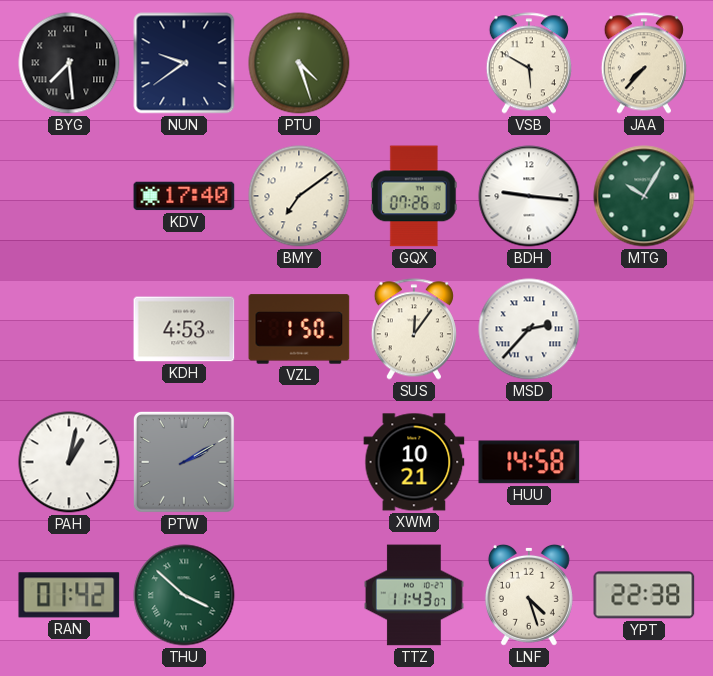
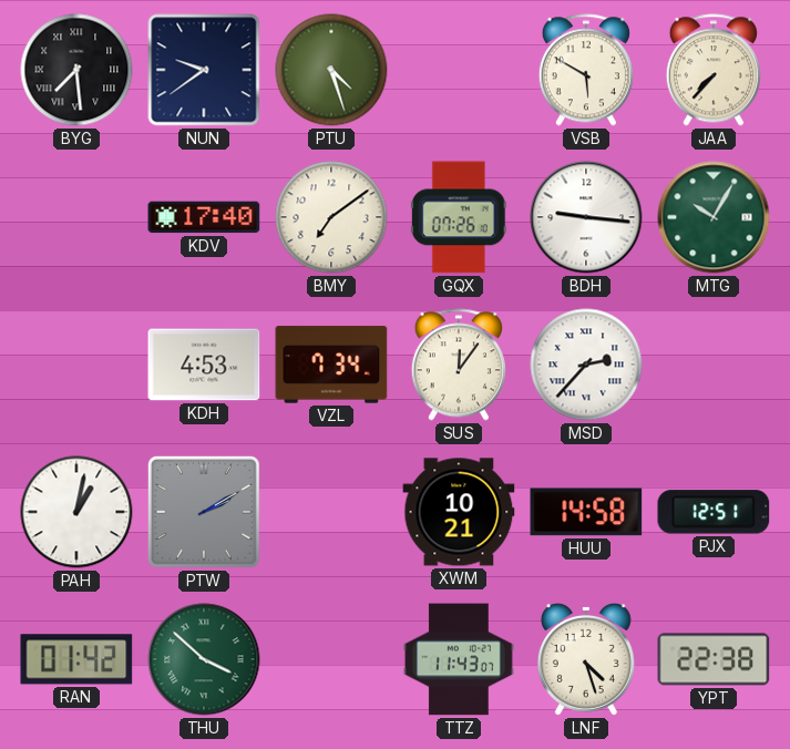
VZL: 1:50 -> 7:34 (331, 365)
PJX: none -> 12:51 (714, 512)
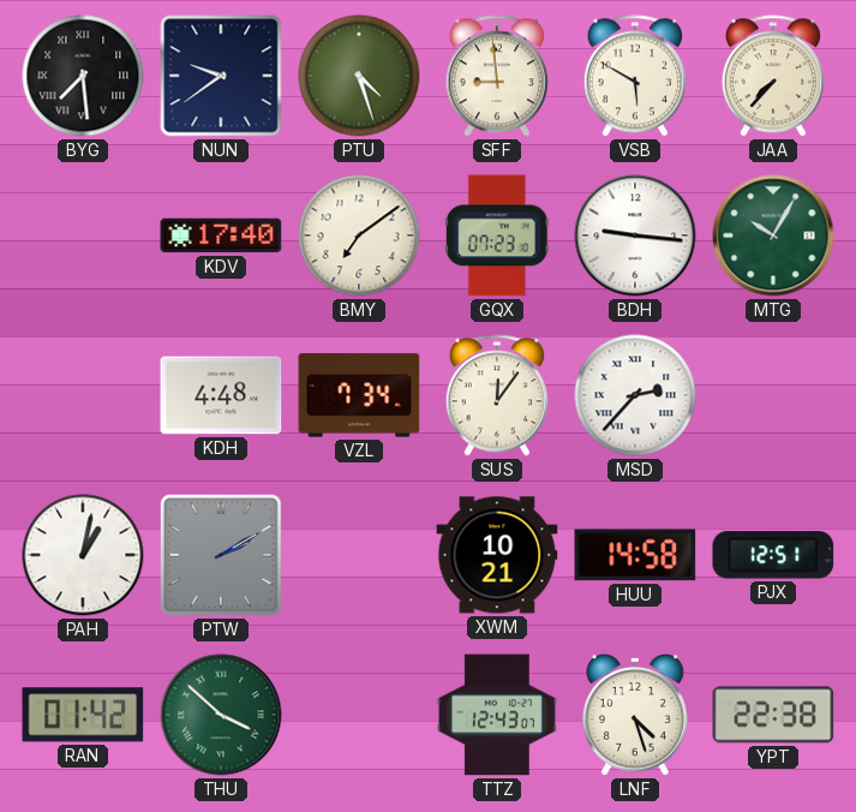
SFF: none -> 8:59 (497, 76)
GQX: 07:26 -> 07:23 (497, 235)
KDH: 4:53 -> 4:48 (221, 395)
TTZ: 11:43 -> 12:43 (498, 715)
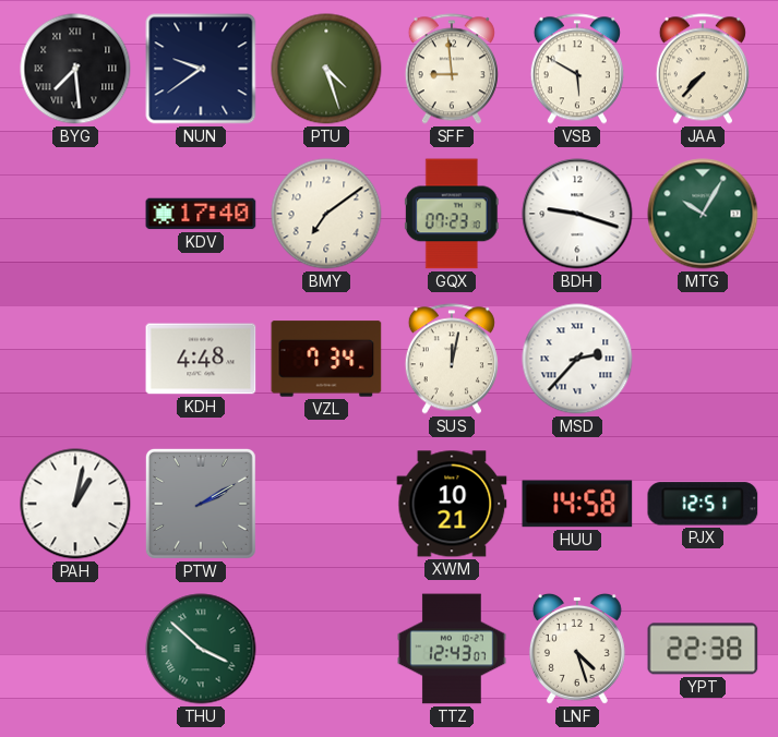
BDH: 9:16 -> 9:18 (577, 214)
SUS: 12:06 -> 12:02 (452, 359)
RAN: 01:42 -> none (83, 715)
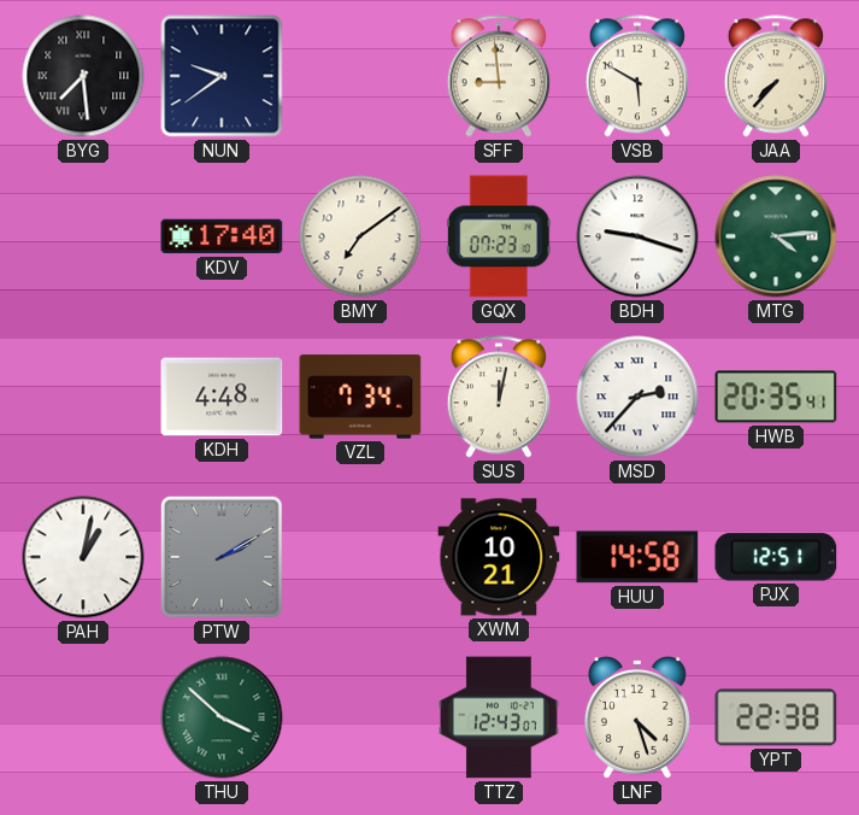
PTU: 4:27 -> none (326, 69)
MTG: 10:05 -> 4:14 (776, 236)
HWB: none -> 20:35 (776, 397)
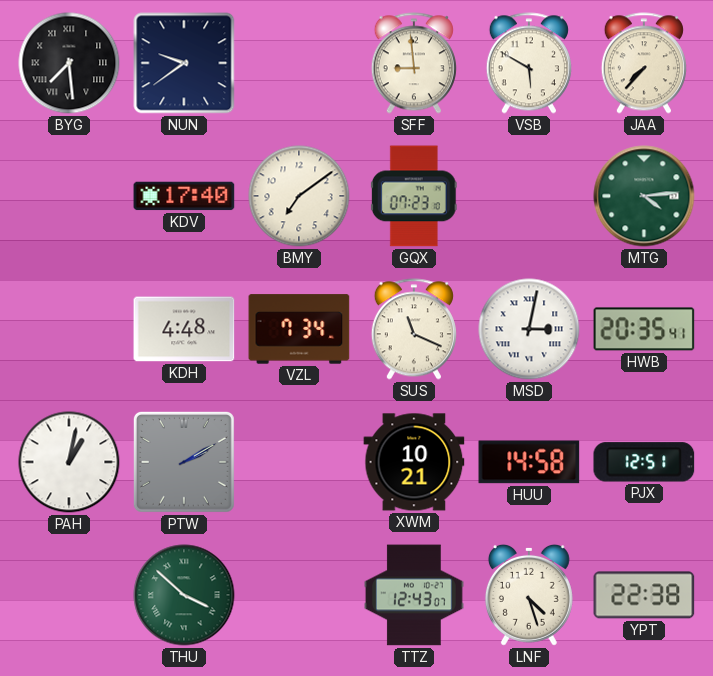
BDH: 9:18 -> none (637, 236)
SUS: 12:02 -> 11:19 (414, 329)
MSD: 2:37 -> 3:02 (529, 329)
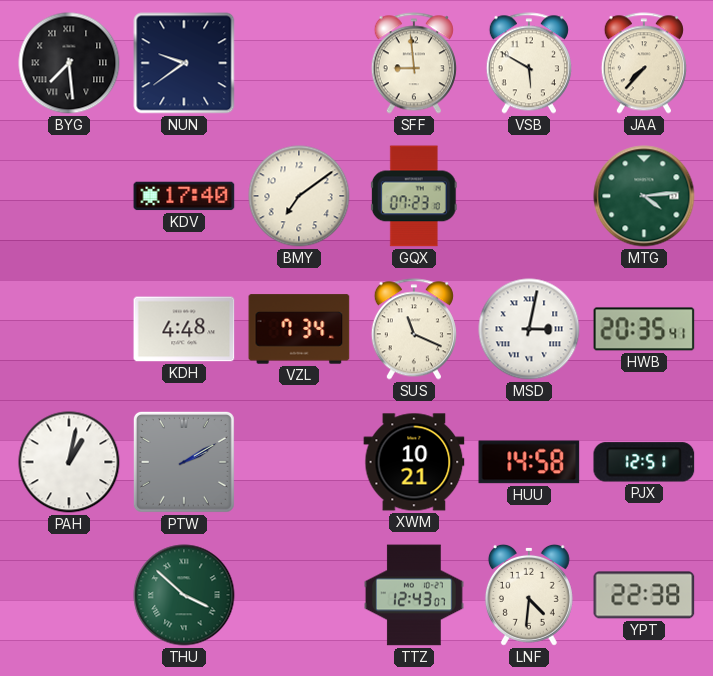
LNF: 4:27 -> 4:31 (529, 595)
